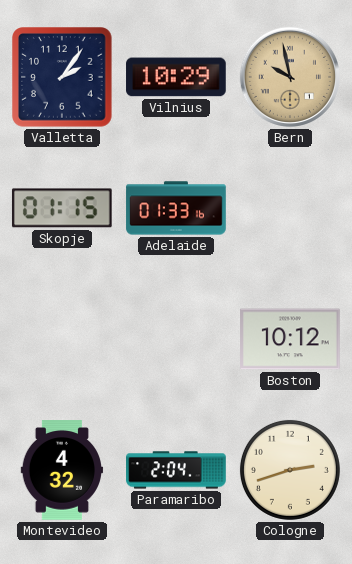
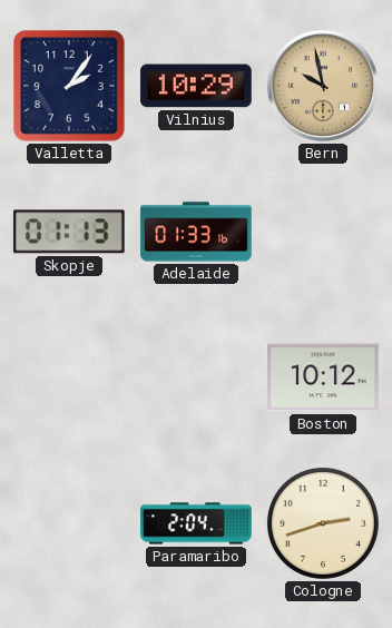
Skopje: 01:15 -> 01:13 (69, 232)
Montevideo: 4:32 -> none (62, 470)
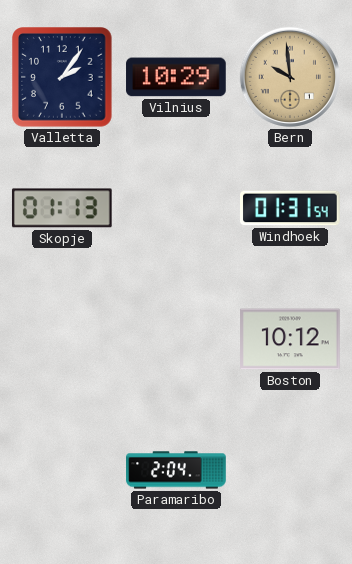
Bern: 9:58 -> 9:59 (290, 77)
Adelaide: 01:33 -> none (196, 232)
Windhoek: none -> 01:31 (291, 208)
Cologne: 2:42 -> none (323, 523)
